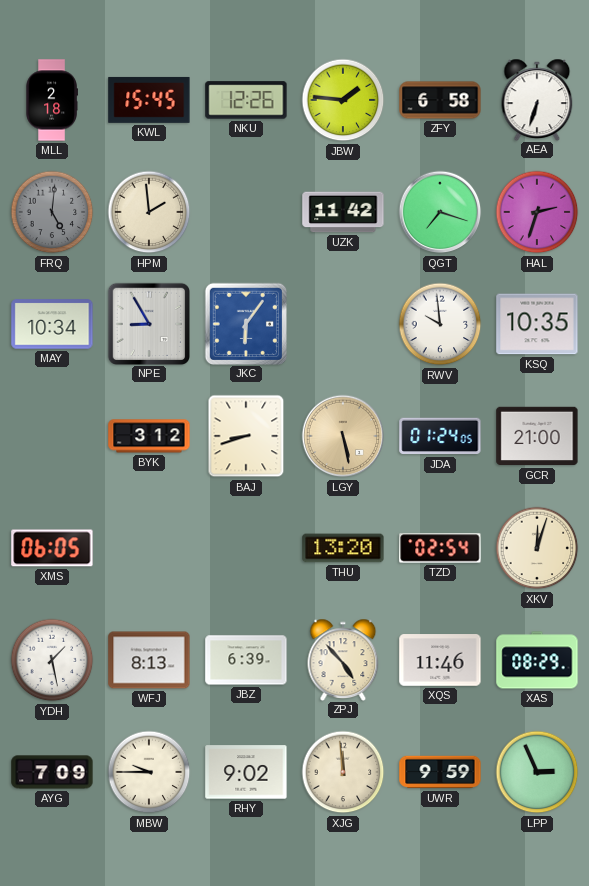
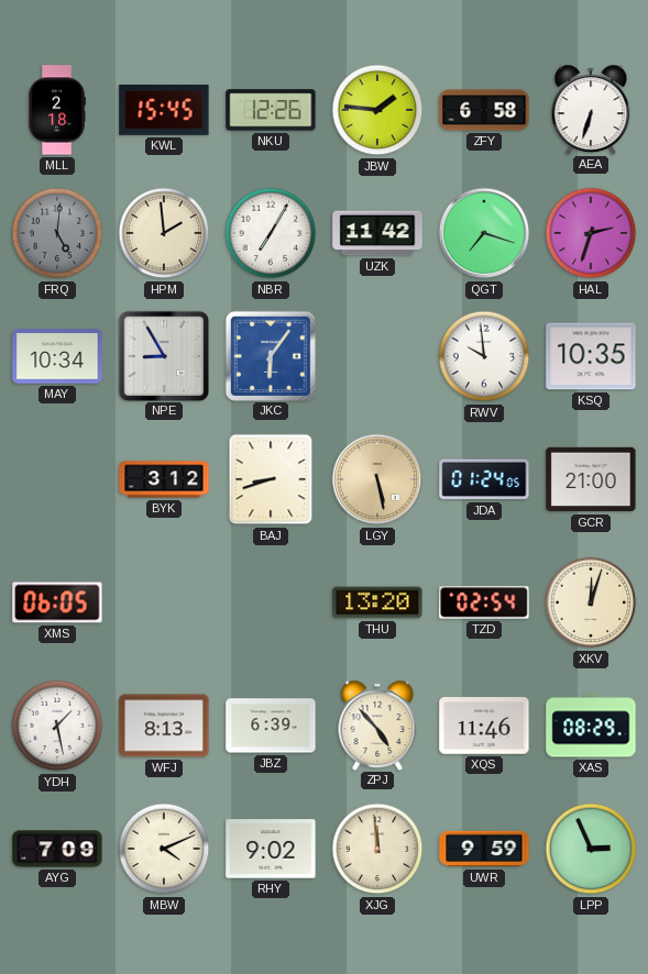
NBR: none -> 7:05 (271, 233)
MBW: 9:45 -> 4:11 (164, 849)
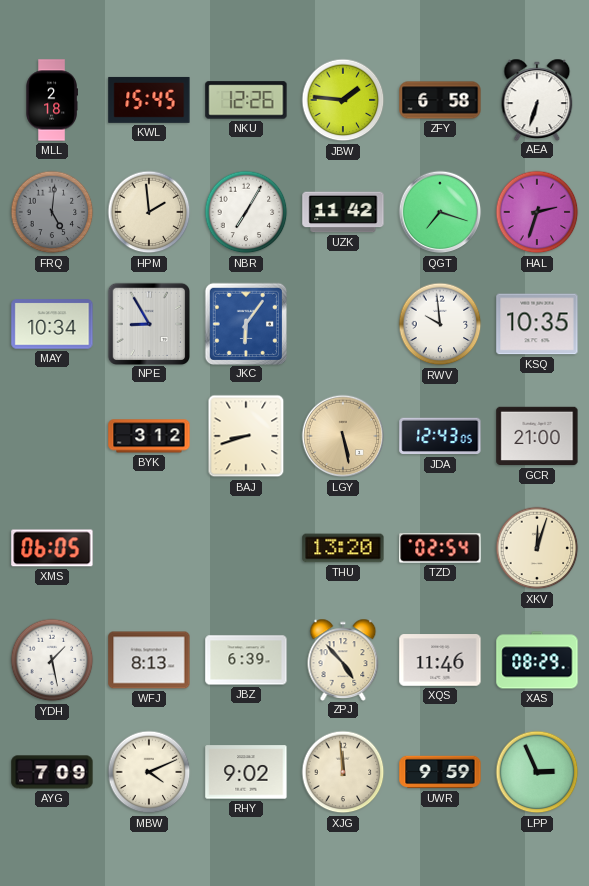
JDA: 01:24 -> 12:43 (440, 436)
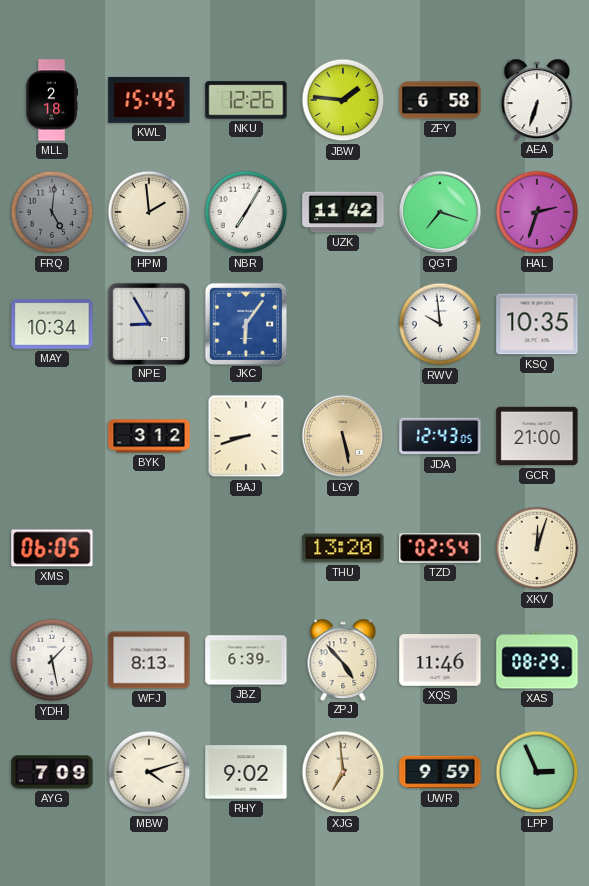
MBW: 4:11 -> 4:12 (149, 772)
XJG: 11:59 -> 6:59 (343, 772)
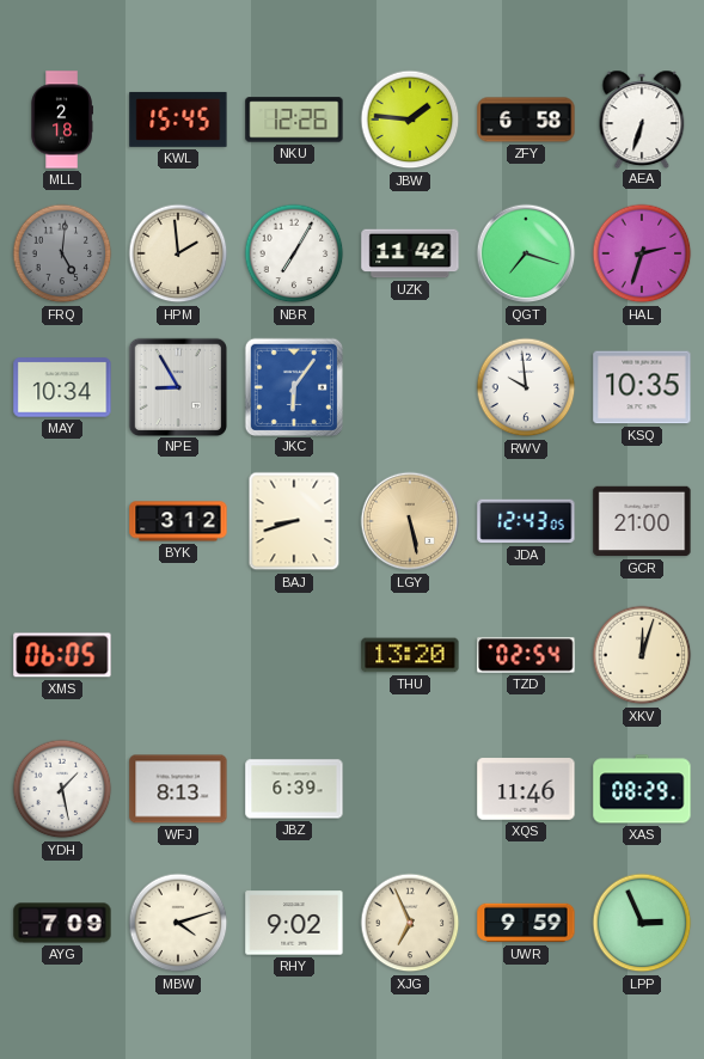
ZPJ: 4:53 -> none (343, 659)
XJG: 6:59 -> 6:56 (410, 923)
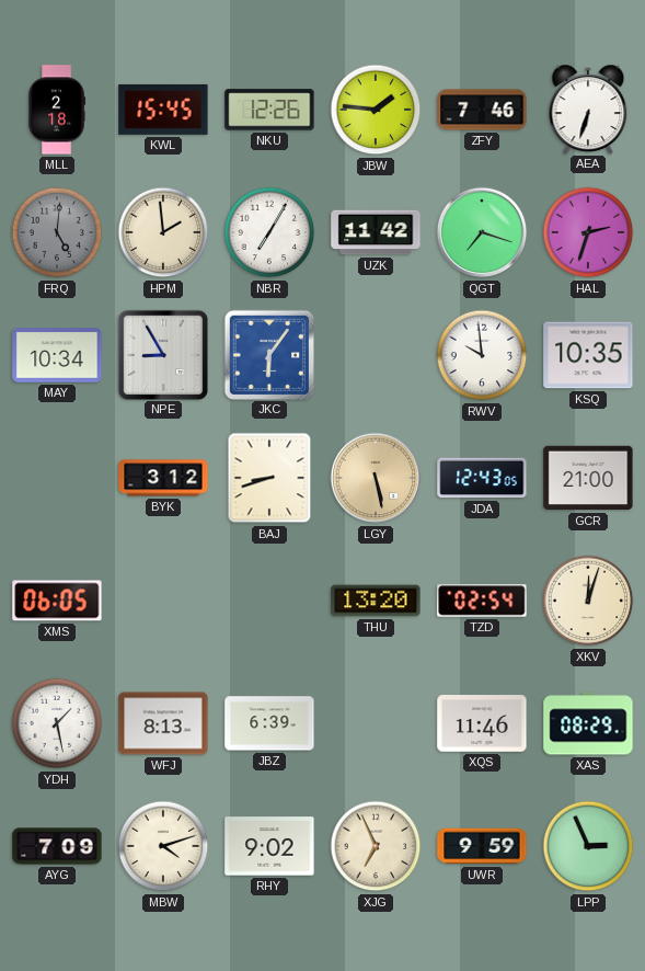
ZFY: 6:58 -> 7:46 (482, 110)
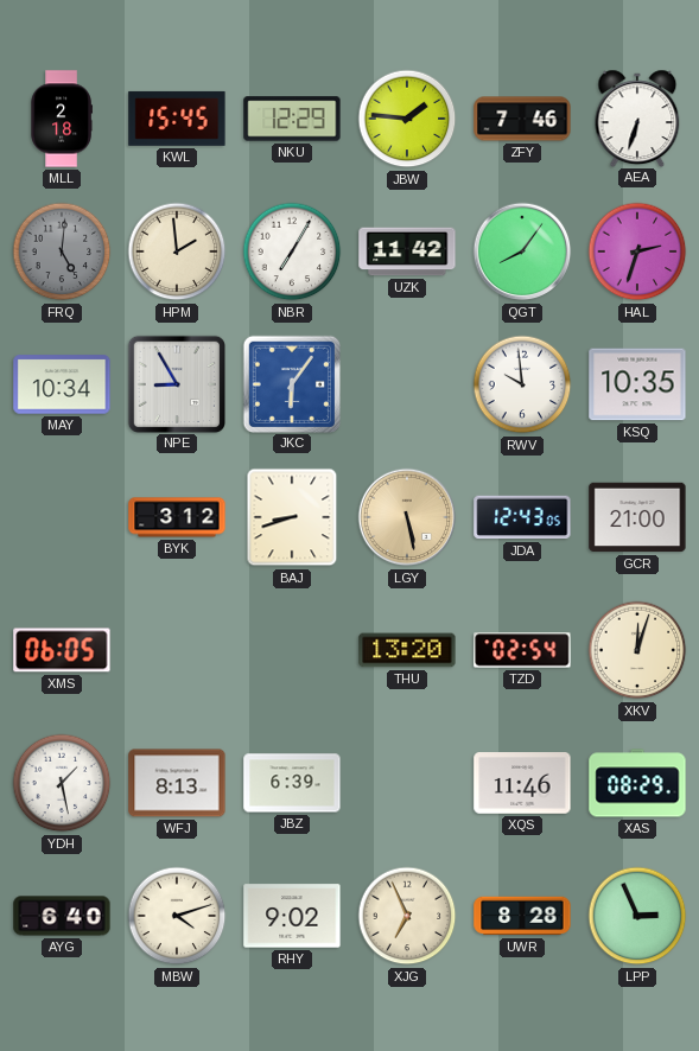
NKU: 12:26 -> 12:29 (292, 119)
QGT: 7:18 -> 8:06 (522, 251)
AYG: 7:09 -> 6:40 (62, 916)
UWR: 9:59 -> 8:28 (522, 916)
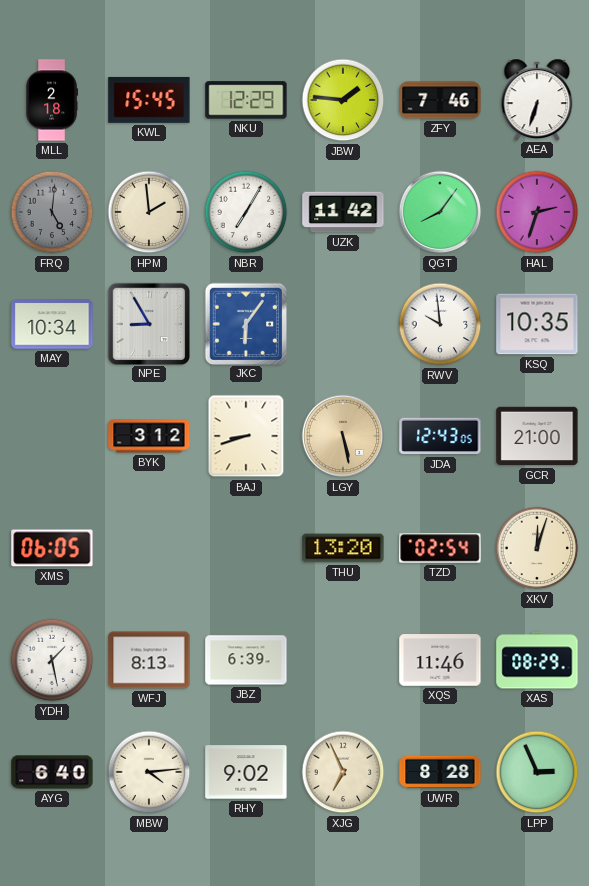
MBW: 4:12 -> 4:14 (149, 772)
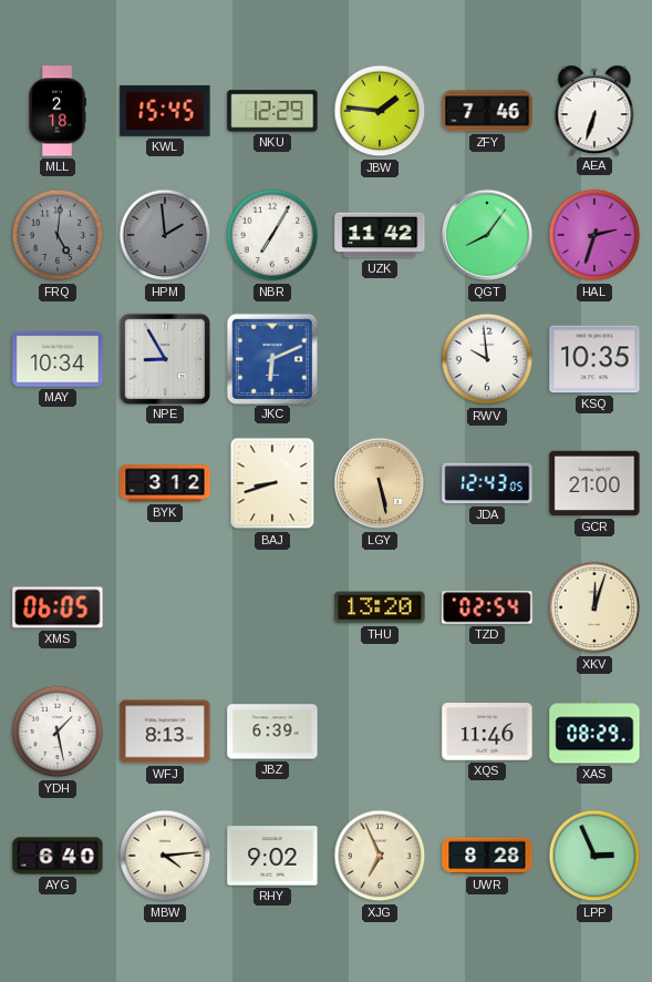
HPM dial: cream -> grey (165, 235)
JKC: 6:06 -> 6:11 (271, 358)
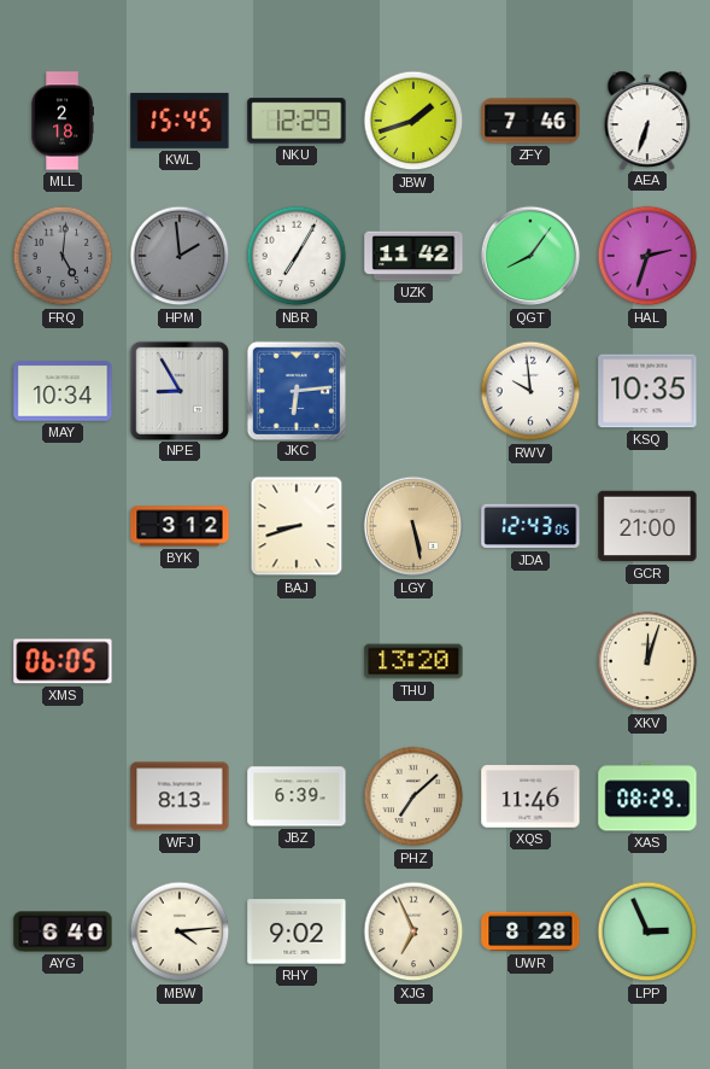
JBW: 1:46 -> 1:42 (413, 121)
JKC: 6:11 -> 6:14 (295, 390)
TZD: 02:54 -> none (487, 607)
YDH: 1:28 -> none (58, 732)
PHZ: none -> 7:08 (413, 796)
